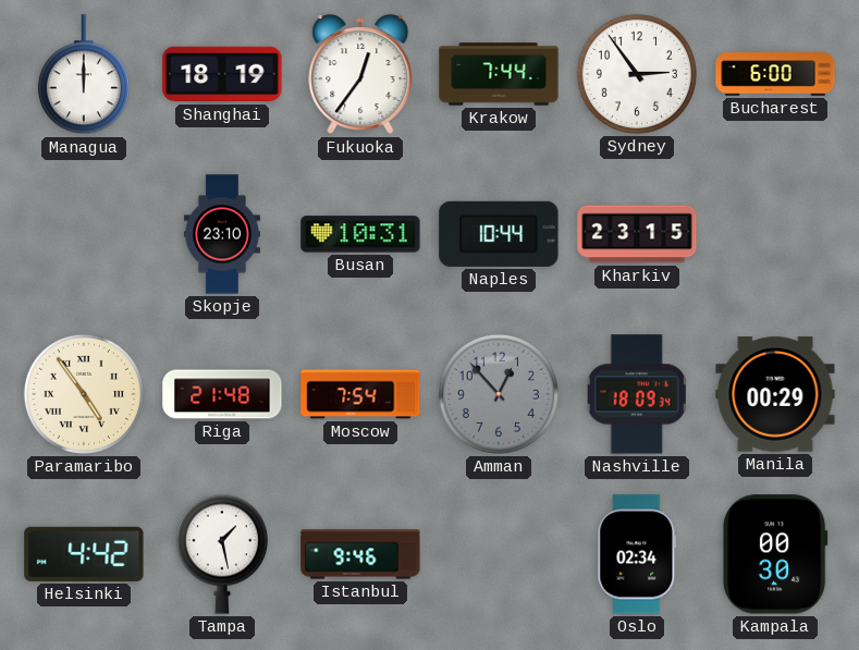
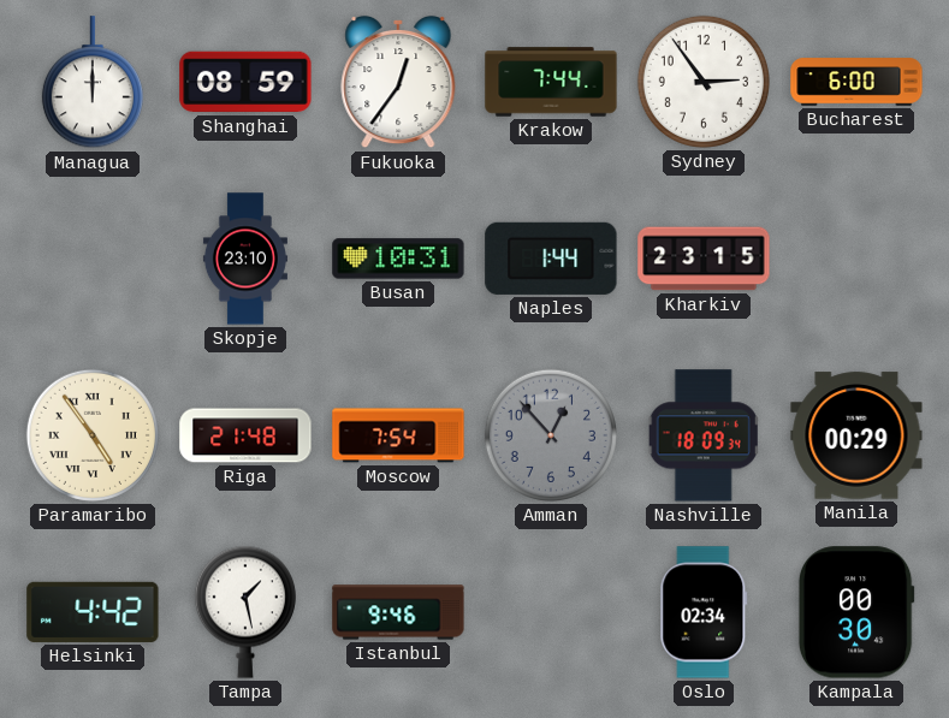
Shanghai: 18:19 -> 08:59 (245, 82)
Naples: 10:44 -> 1:44 (551, 259)
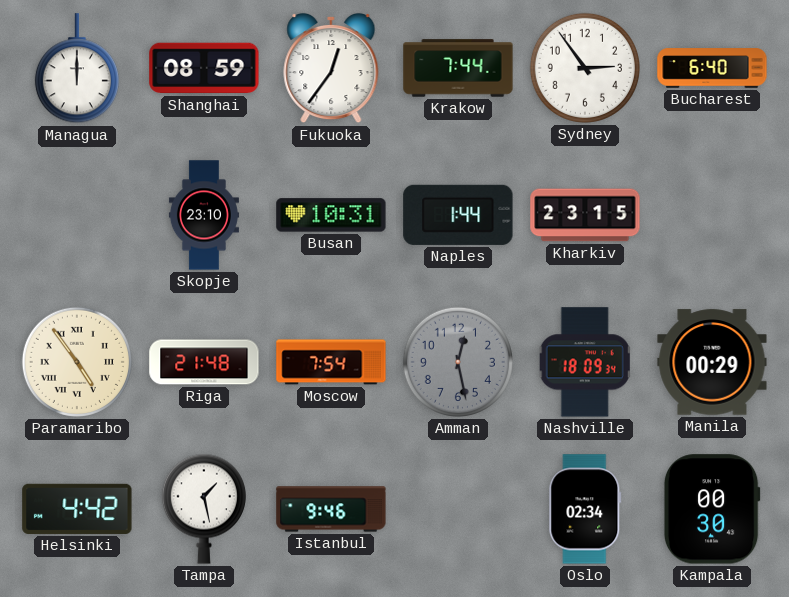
Bucharest: 6:00 -> 6:40 (712, 68)
Amman: 12:53 -> 12:28 (458, 362)
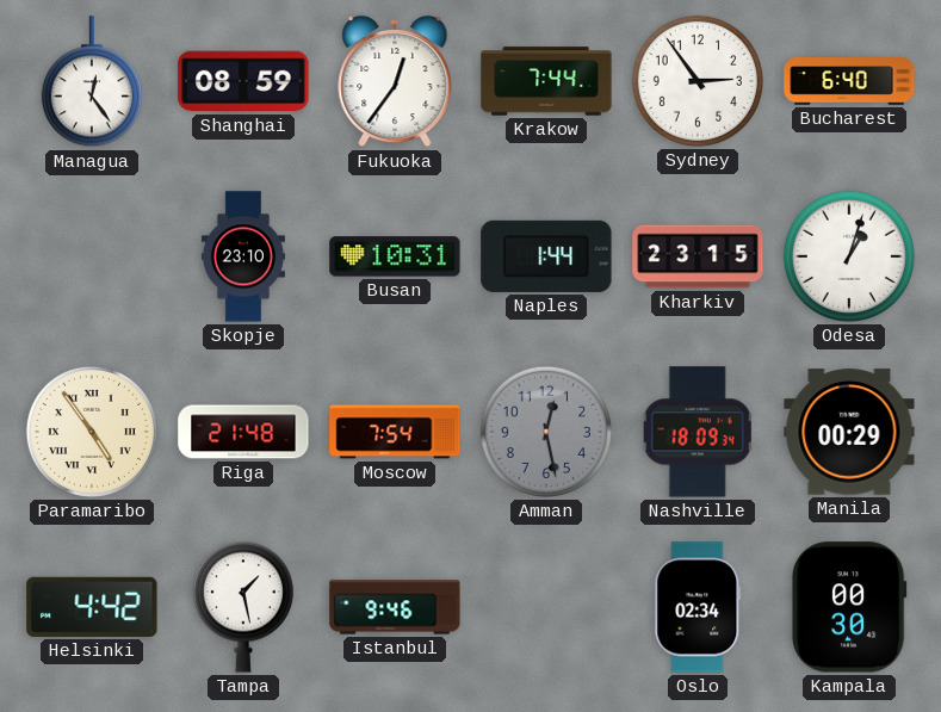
Managua: 12:00 -> 12:24 (92, 82)
Odesa: none -> 1:03 (849, 256)
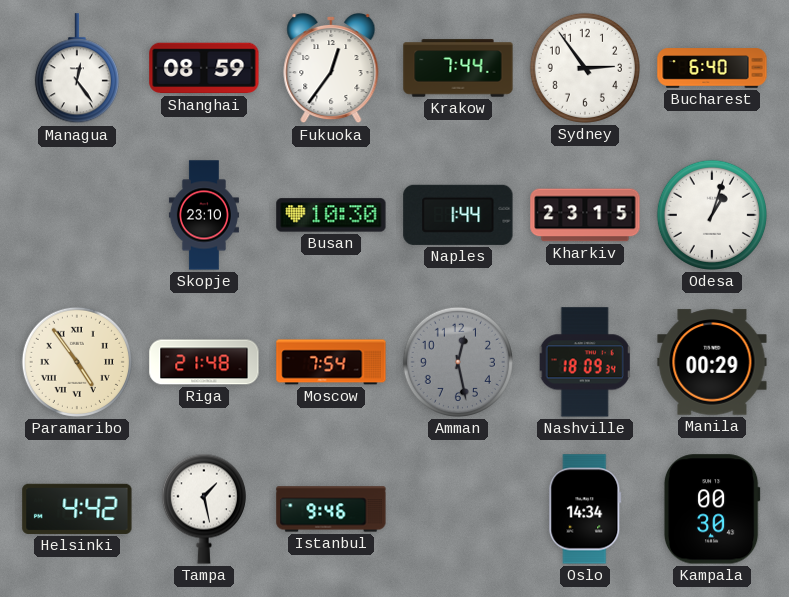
Busan: 10:31 -> 10:30 (331, 215)
Oslo: 02:34 -> 14:34 (585, 509)
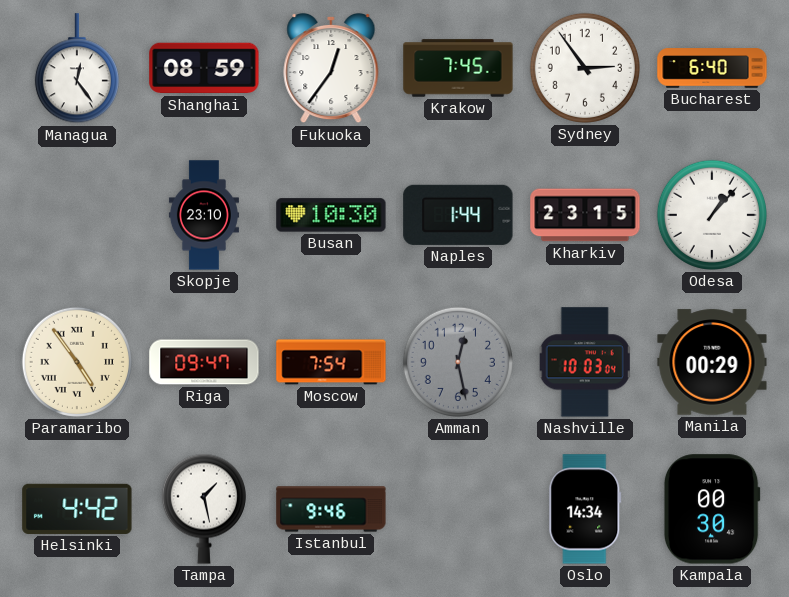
Krakow: 7:44 -> 7:45 (458, 68)
Odesa: 1:03 -> 1:07 (712, 215)
Riga: 21:48 -> 09:47 (204, 362)
Nashville: 18:09 -> 10:03 (585, 362)
